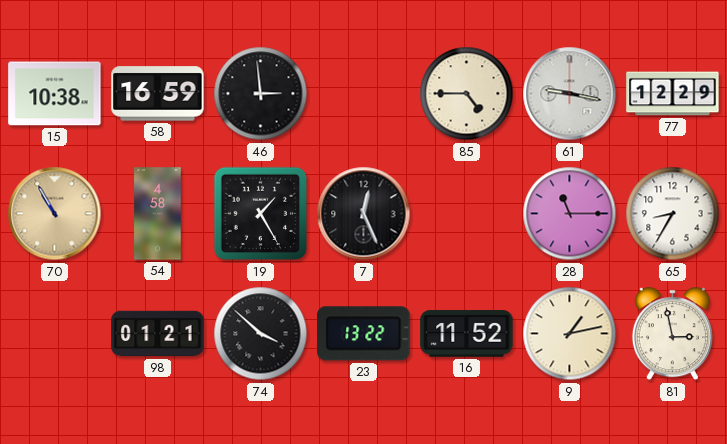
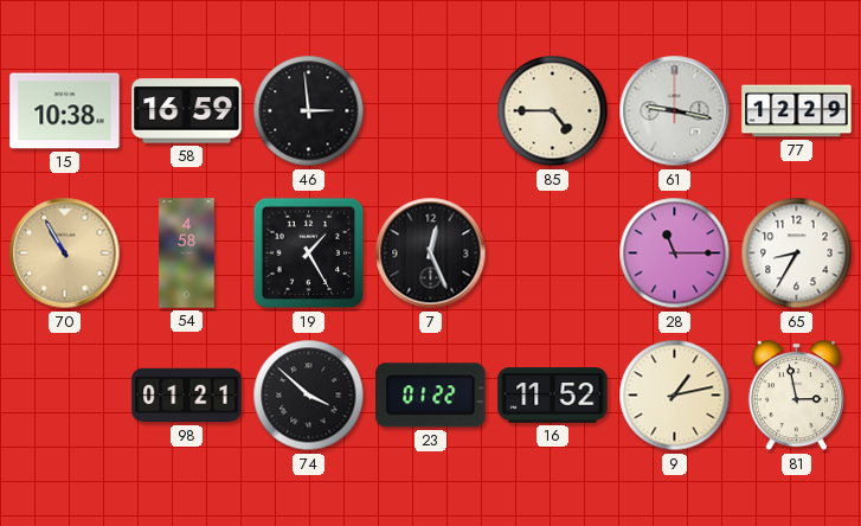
23: 13:22 -> 01:22 (431, 396)
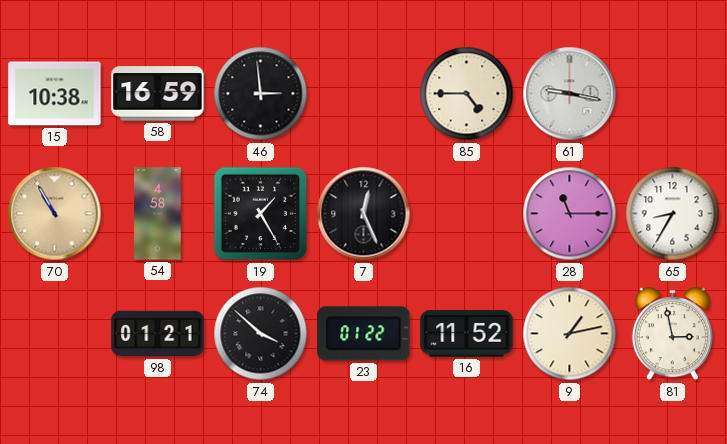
77: 12:29 -> none (797, 111)
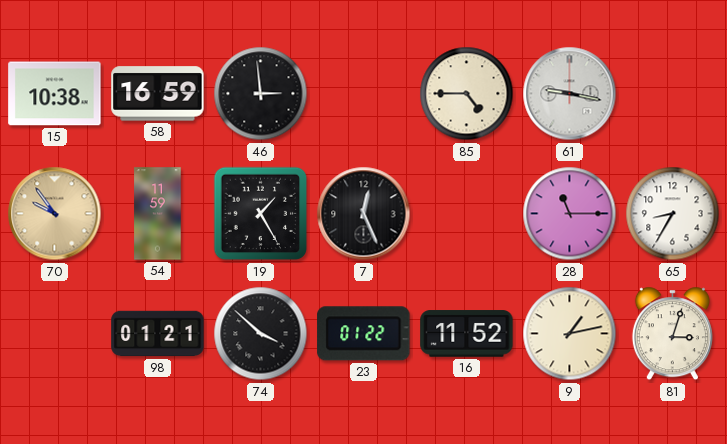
70: 10:55 -> 9:54 (55, 214)
54: 4:58 -> 11:59 (158, 214)
81: 2:58 -> 3:03 (672, 334)
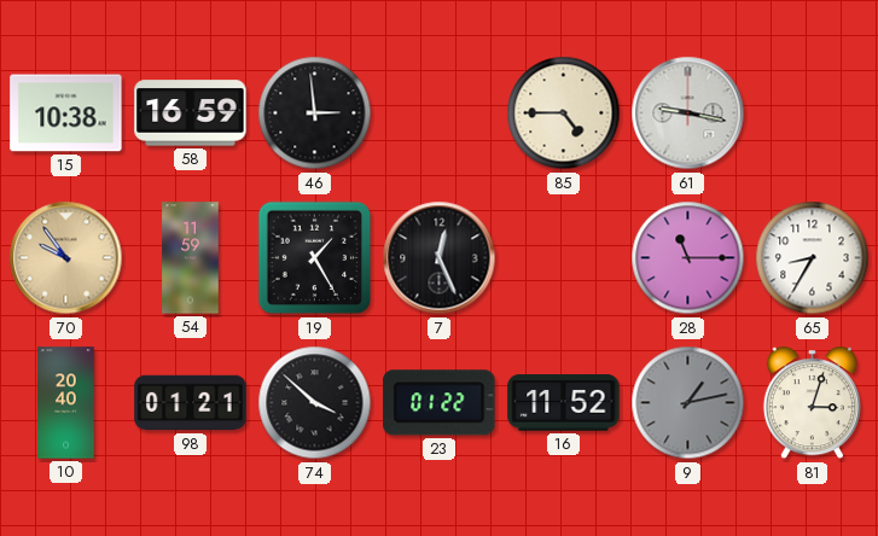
10: none -> 20:40 (66, 403)
9 dial: cream -> grey (688, 403)
